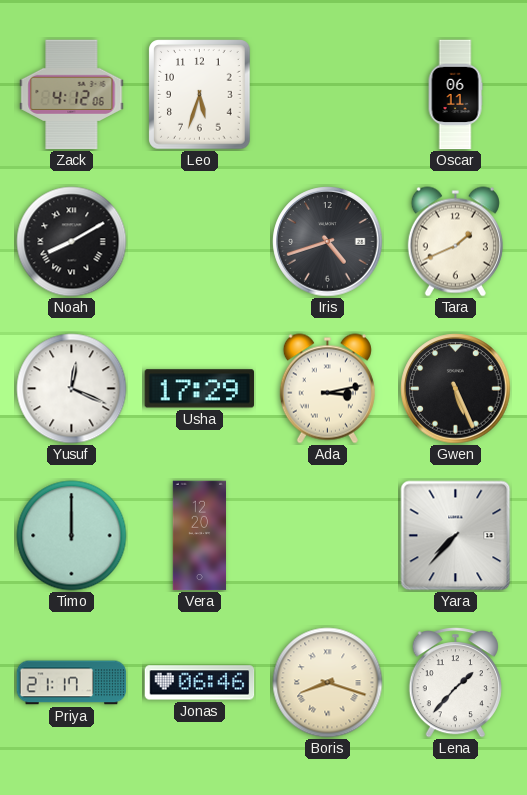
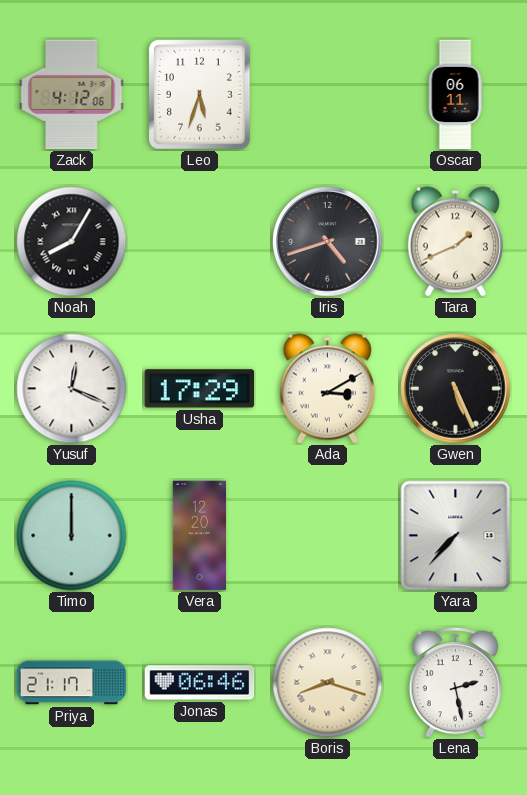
Noah: 8:10 -> 8:05 (72, 242)
Ada: 3:13 -> 3:10 (327, 389)
Lena: 1:37 -> 2:28 (455, 683)
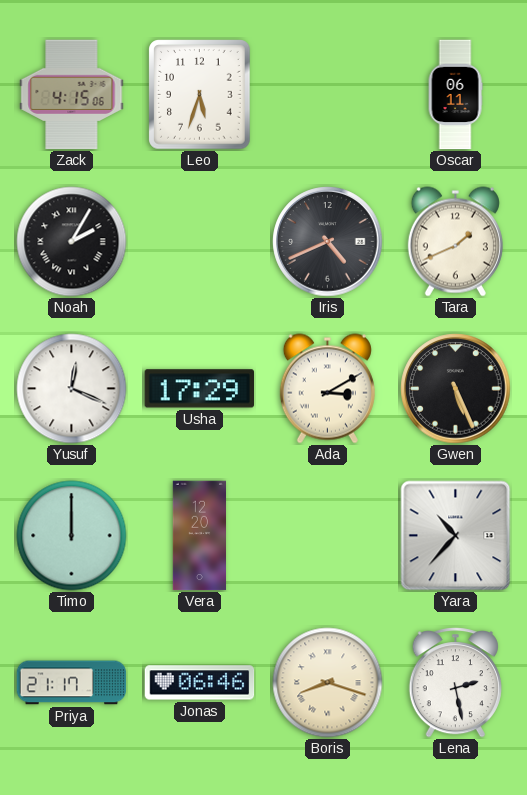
Zack: 4:12 -> 4:15 (72, 95)
Noah: 8:05 -> 2:05 (72, 242)
Iris: 4:42 -> 4:41 (328, 242)
Yara: 7:37 -> 10:37 (456, 536)
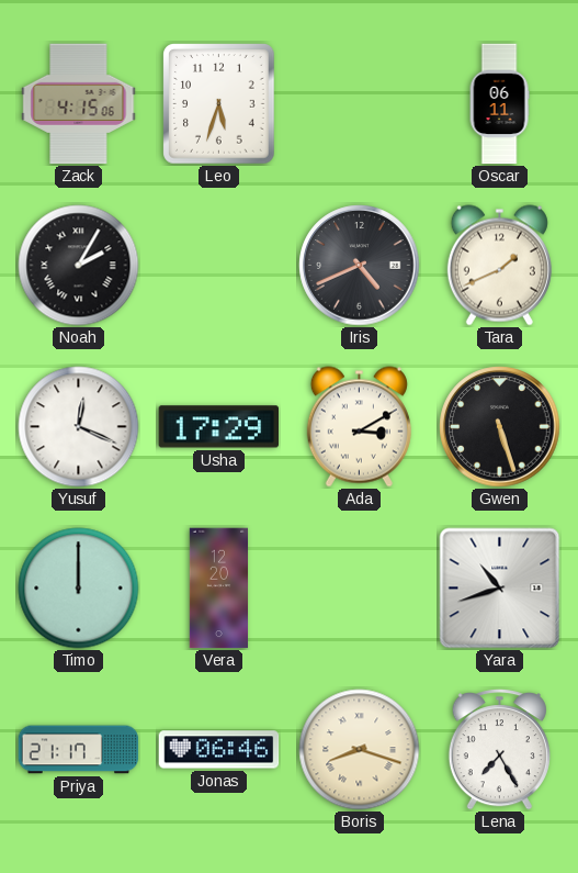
Gwen: 5:26 -> 5:27 (500, 427)
Yara: 10:37 -> 10:42 (500, 589)
Lena: 2:28 -> 7:25 (499, 750)
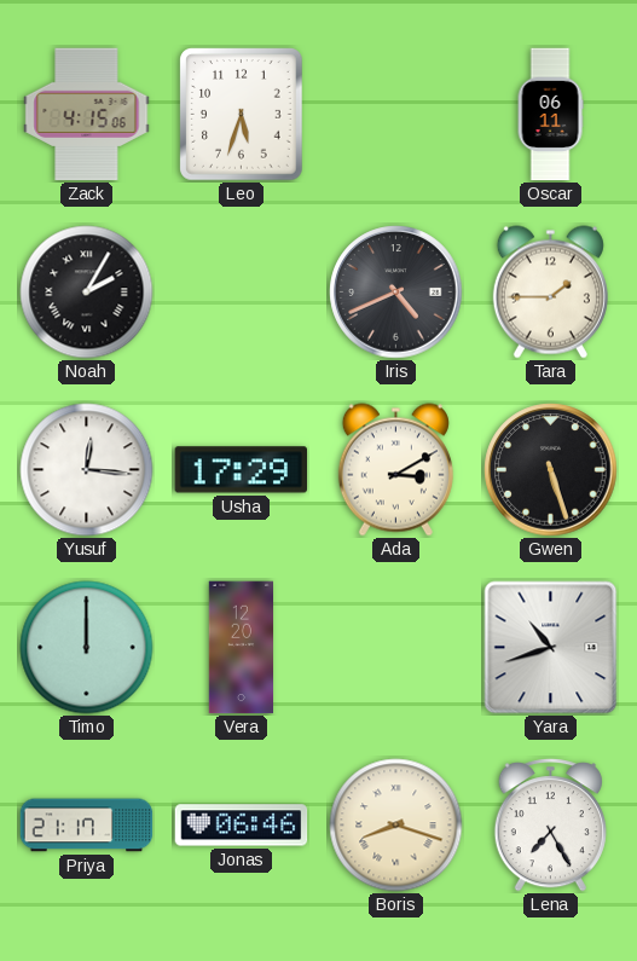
Tara: 1:41 -> 1:45 (550, 293)
Yusuf: 12:19 -> 12:16 (87, 470)
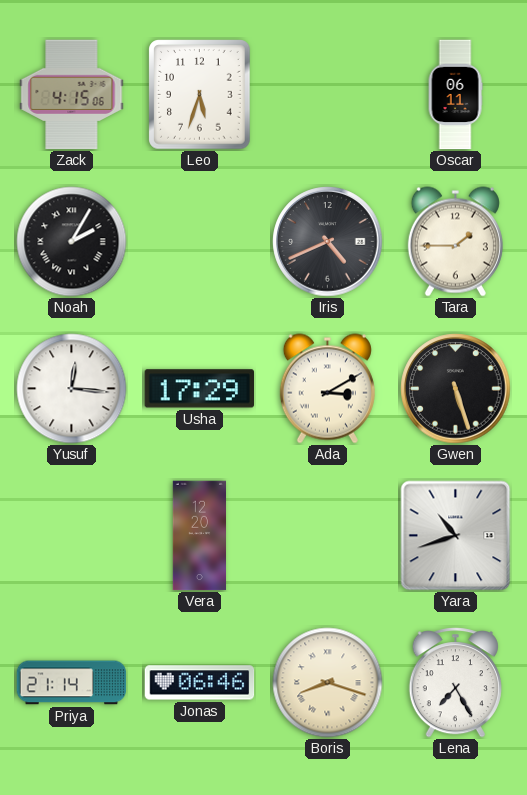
Timo: 12:00 -> none (87, 648)
Priya: 21:17 -> 21:14 (72, 683)
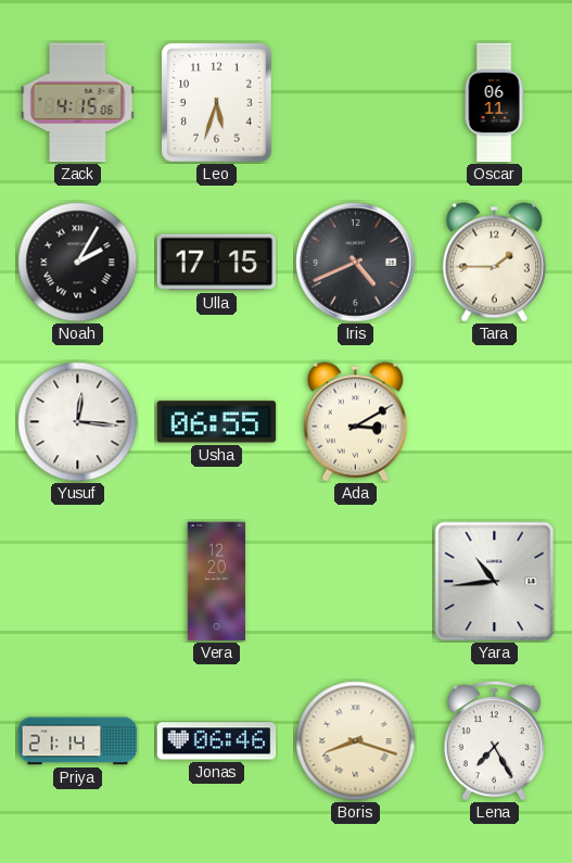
Ulla: none -> 17:15 (217, 263)
Usha: 17:29 -> 06:55 (217, 422)
Gwen: 5:27 -> none (456, 389)
Yara: 10:42 -> 10:44 (495, 582)
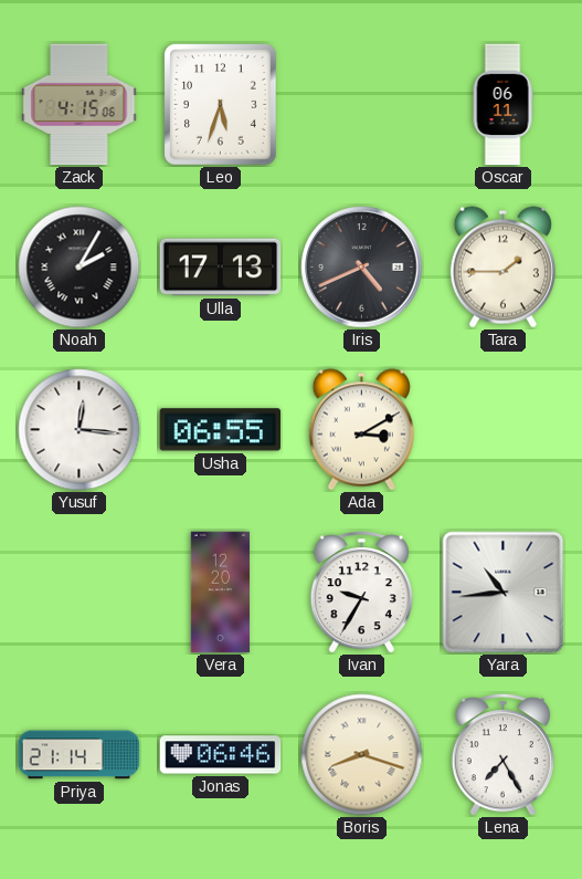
Ulla: 17:15 -> 17:13 (221, 268)
Ivan: none -> 9:35 (361, 593)
